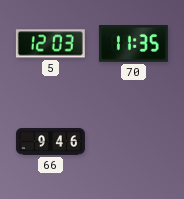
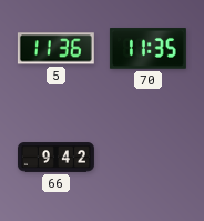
5: 12:03 -> 11:36 (55, 49)
66: 9:46 -> 9:42 (55, 158)
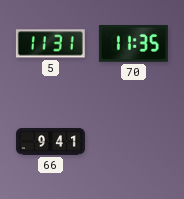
5: 11:36 -> 11:31 (50, 44)
66: 9:42 -> 9:41 (50, 142)
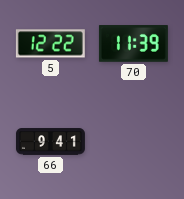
5: 11:31 -> 12:22 (50, 44)
70: 11:35 -> 11:39 (133, 44)
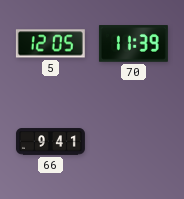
5: 12:22 -> 12:05 (50, 44)
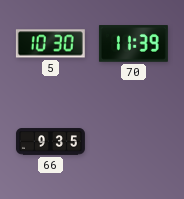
5: 12:05 -> 10:30 (50, 44)
66: 9:41 -> 9:35 (50, 142)
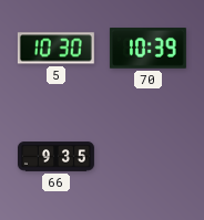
70: 11:39 -> 10:39 (147, 49)
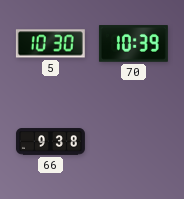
66: 9:35 -> 9:38 (50, 142)
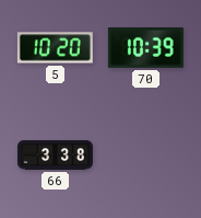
5: 10:30 -> 10:20 (55, 48)
66: 9:38 -> 3:38 (55, 156)
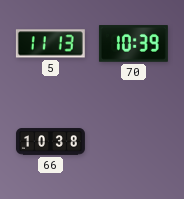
5: 10:20 -> 11:13 (50, 44)
66: 3:38 -> 10:38 (50, 142)
